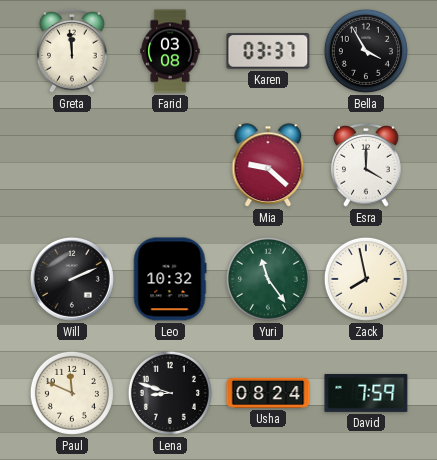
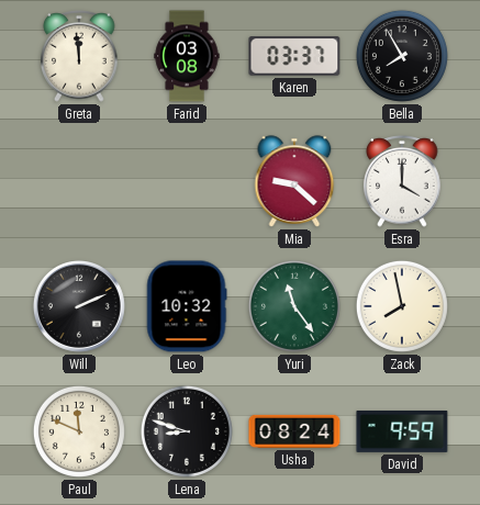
Bella: 3:55 -> 7:55 (402, 56)
David: 7:59 -> 9:59 (402, 431)
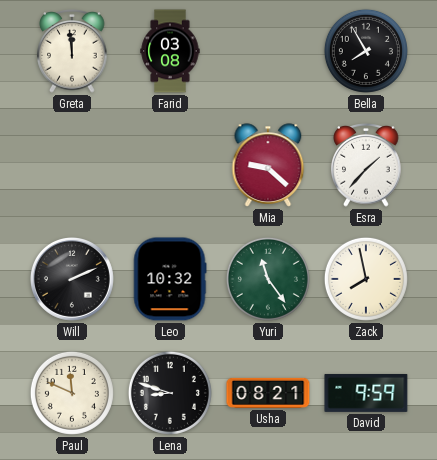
Karen: 03:37 -> none (294, 56)
Esra: 4:00 -> 1:37 (366, 166)
Usha: 08:24 -> 08:21 (268, 393)
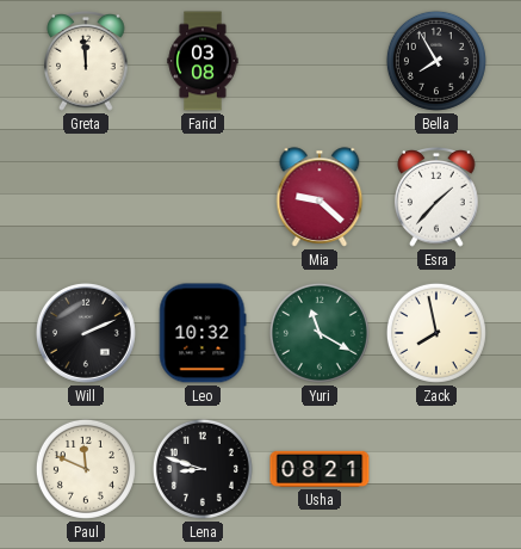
Yuri: 11:24 -> 11:20 (320, 333)
David: 9:59 -> none (366, 393)
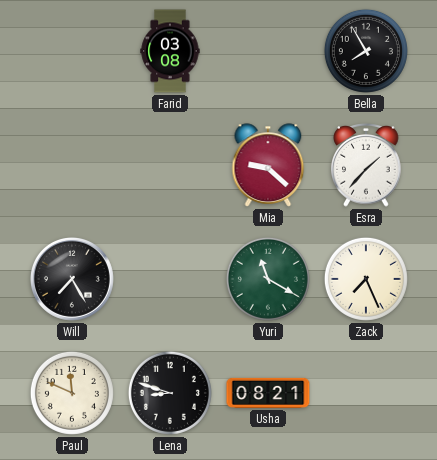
Greta: 11:59 -> none (86, 62)
Will: 2:11 -> 7:25 (72, 279)
Leo: 10:32 -> none (203, 333)
Zack: 7:58 -> 7:26 (366, 279)
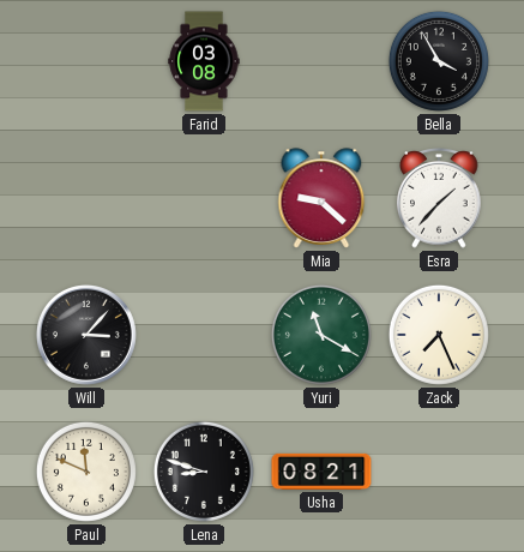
Bella: 7:55 -> 3:55 (439, 61)
Will: 7:25 -> 3:07 (86, 335)
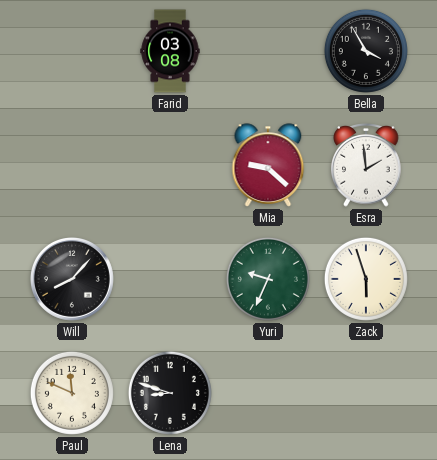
Esra: 1:37 -> 1:59 (366, 166)
Will: 3:07 -> 8:07 (72, 279)
Yuri: 11:20 -> 9:34 (268, 279)
Zack: 7:26 -> 5:57 (366, 279)
Usha: 08:21 -> none (321, 472)
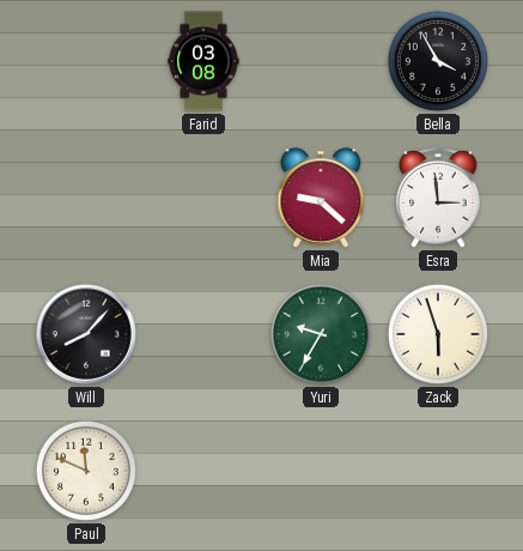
Esra: 1:59 -> 2:59 (438, 199)
Yuri: 9:34 -> 9:35 (321, 334)
Lena: 8:48 -> none (170, 393)
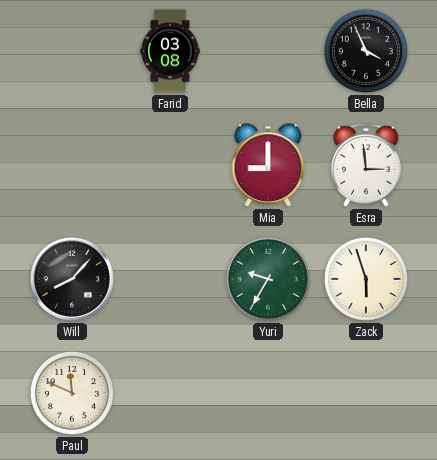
Bella: 3:55 -> 3:56 (366, 51)
Mia: 9:22 -> 9:00 (268, 165)
